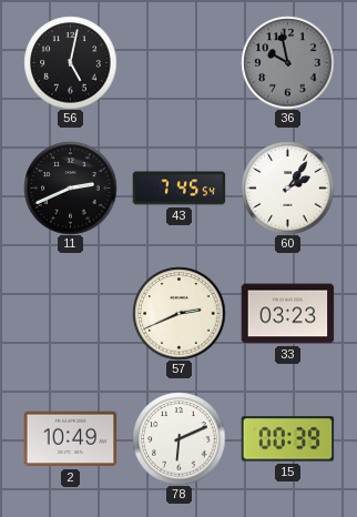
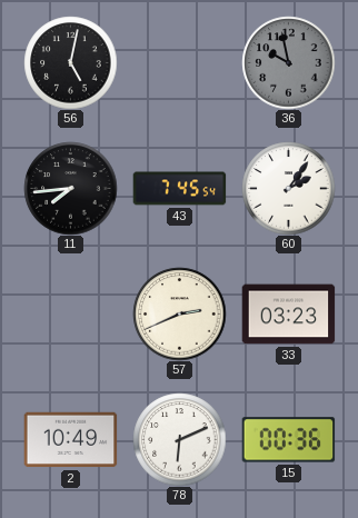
11: 2:41 -> 7:44 (70, 188)
15: 00:39 -> 00:36 (288, 440)
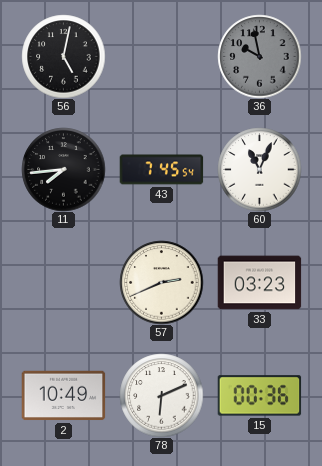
60: 2:06 -> 11:04 (259, 169)
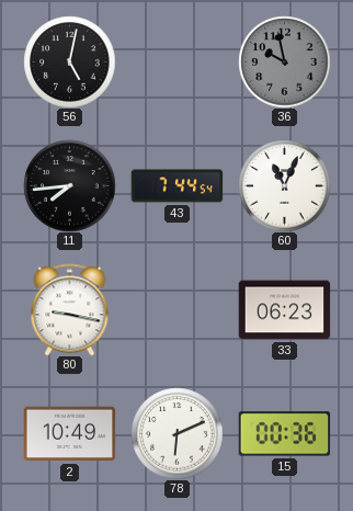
43: 7:45 -> 7:44 (176, 186)
80: none -> 9:17 (70, 309)
57: 2:41 -> none (161, 282)
33: 03:23 -> 06:23 (284, 310)
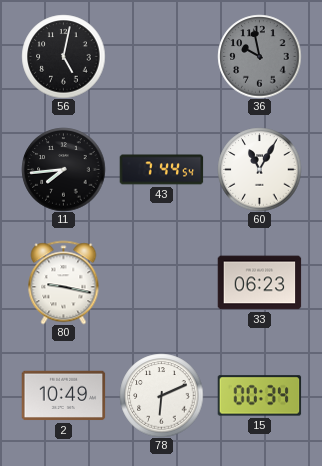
60: 11:04 -> 11:05 (259, 169)
15: 00:36 -> 00:34 (259, 396)
